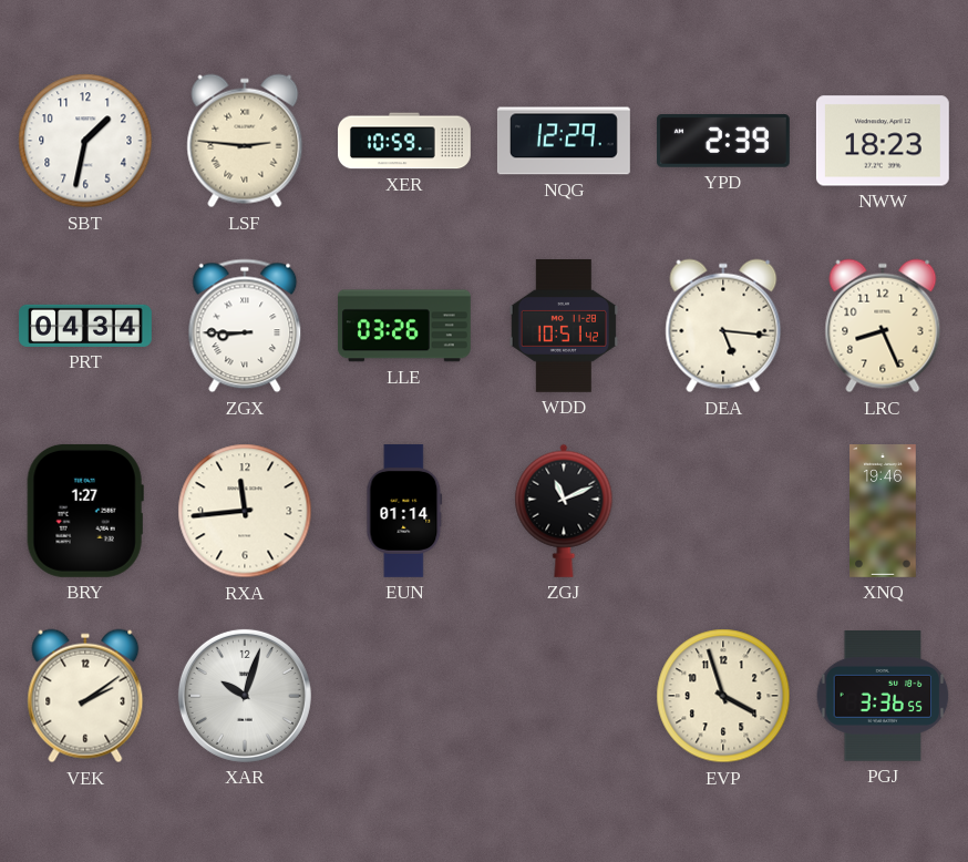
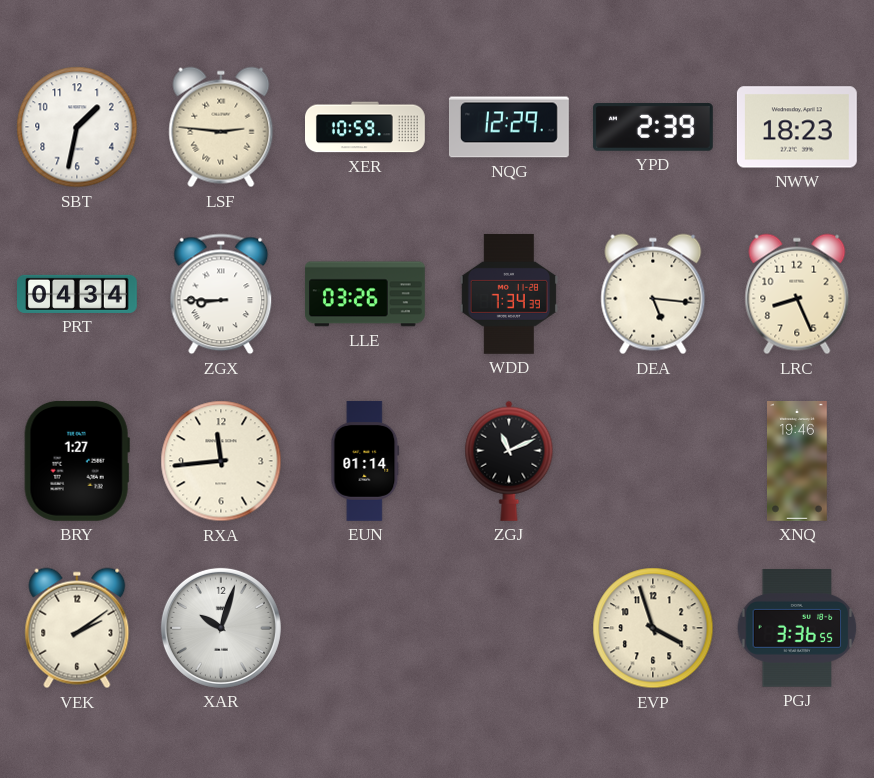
WDD: 10:51 -> 7:34 (509, 294)
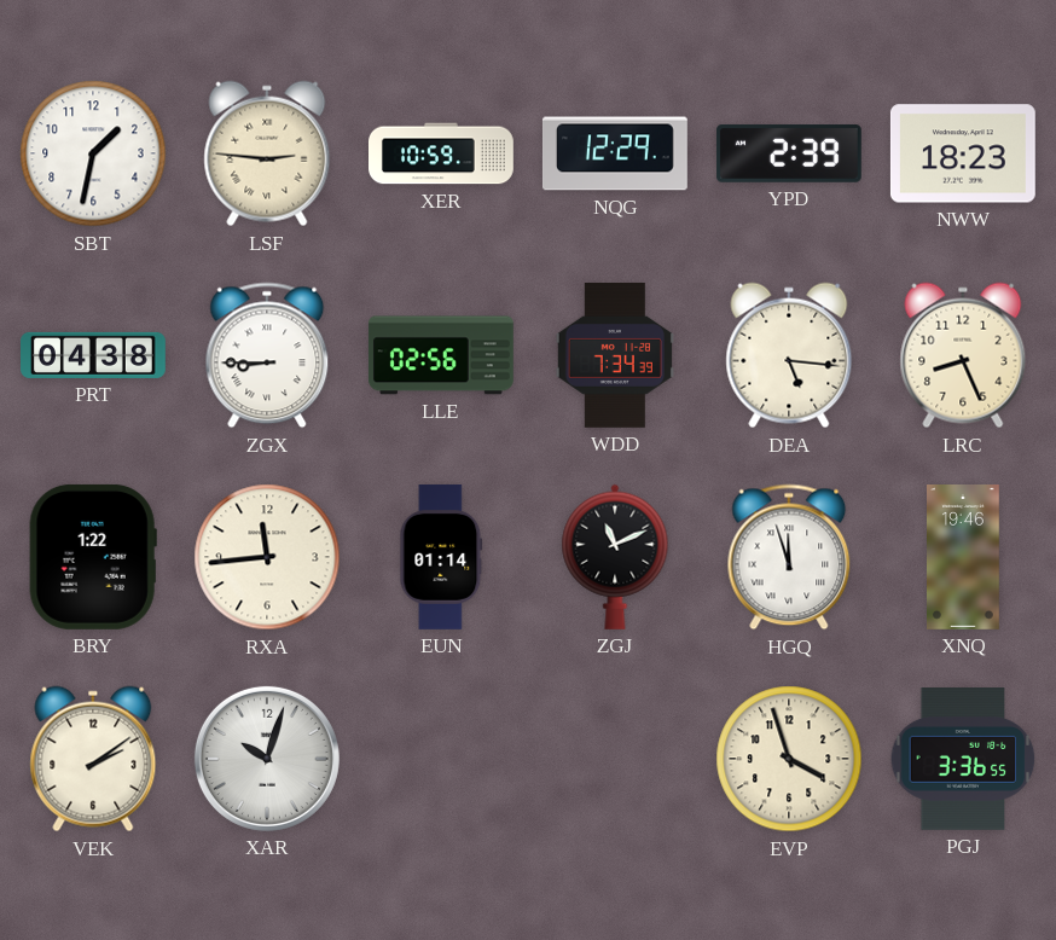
PRT: 04:34 -> 04:38 (94, 355)
LLE: 03:26 -> 02:56 (441, 355)
BRY: 1:27 -> 1:22 (93, 557)
HGQ: none -> 11:57 (789, 557)
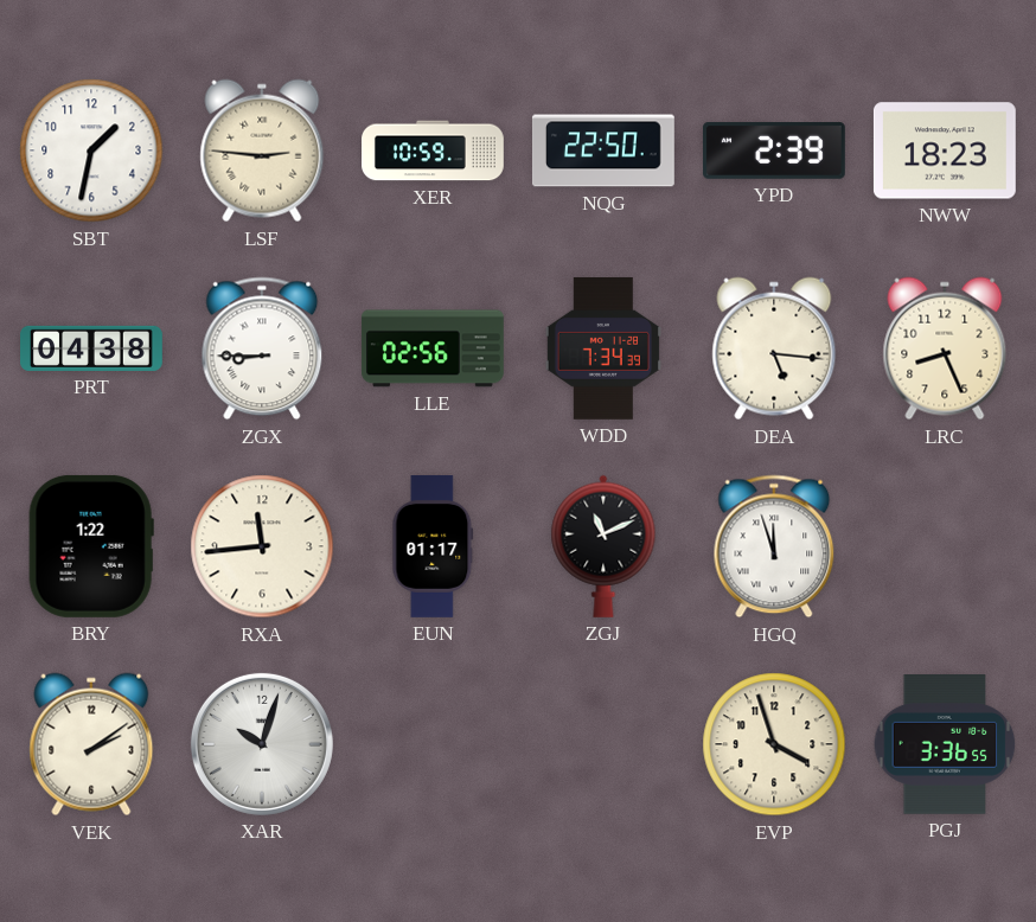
NQG: 12:29 -> 22:50 (603, 151)
EUN: 01:14 -> 01:17 (433, 546)
XNQ: 19:46 -> none (964, 558)
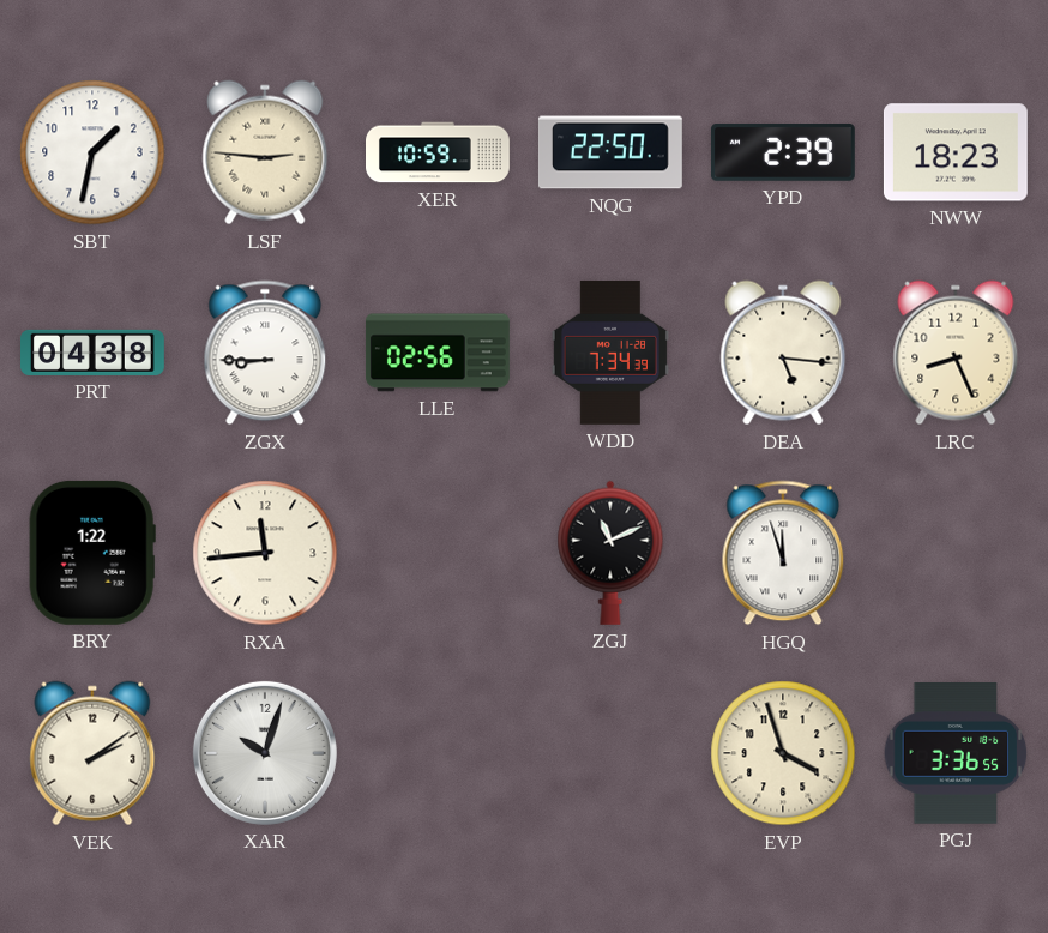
EUN: 01:17 -> none (433, 546)
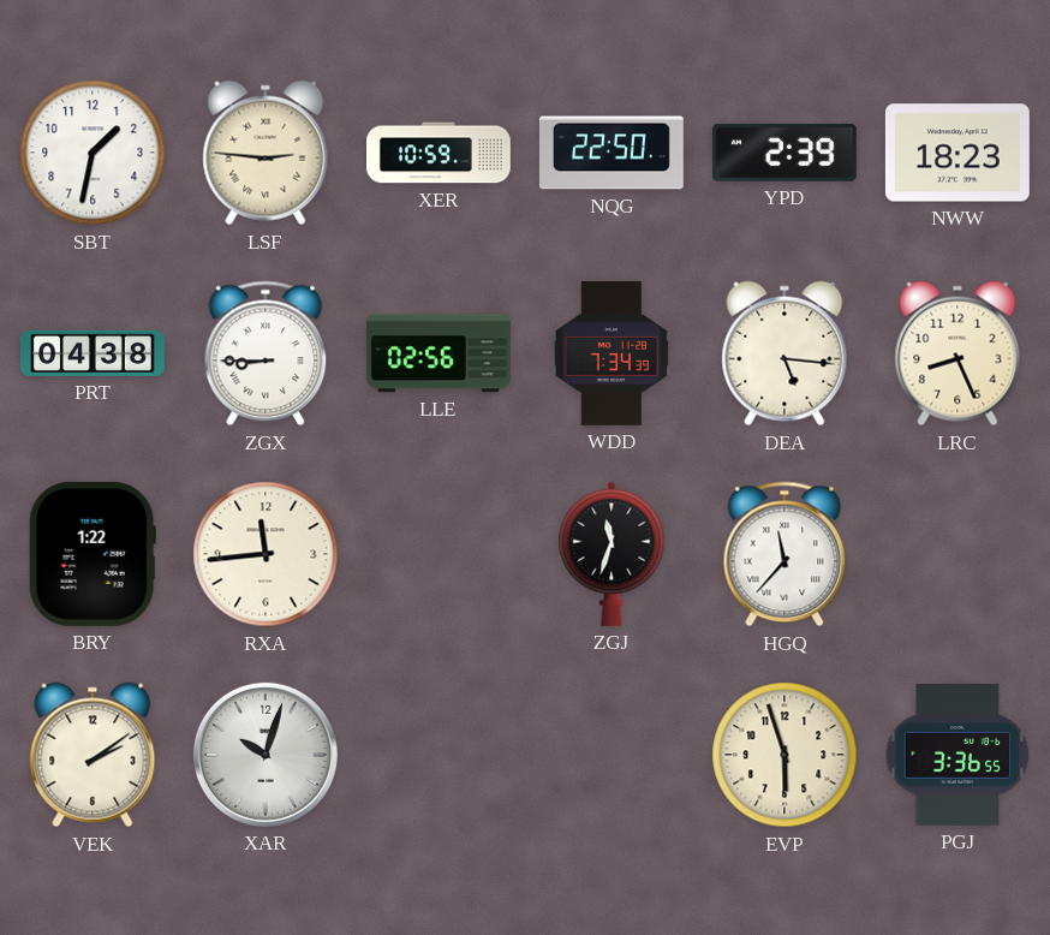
ZGJ: 11:11 -> 11:33 (611, 554)
HGQ: 11:57 -> 11:37 (784, 554)
EVP: 3:57 -> 5:57 (784, 755)
